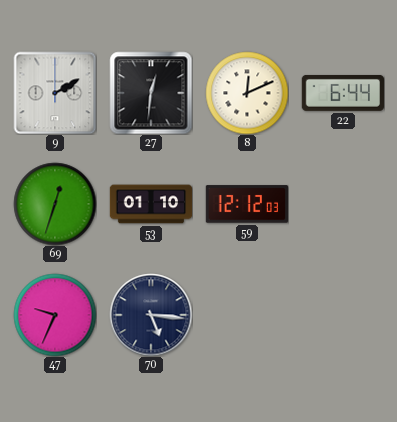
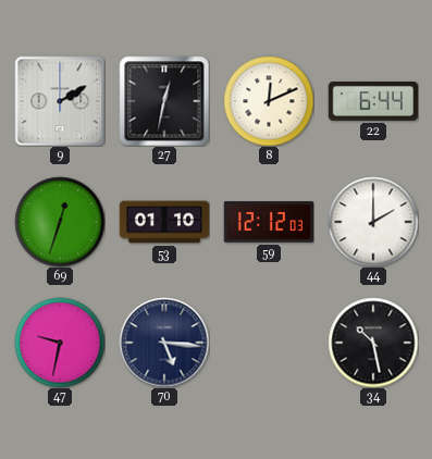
27: 12:31 -> 12:32 (164, 101)
44: none -> 2:00 (373, 222)
47: 9:34 -> 9:32 (60, 343)
34: none -> 10:28 (373, 343)
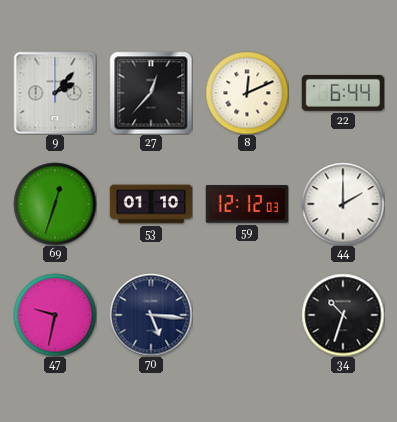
9: 2:10 -> 2:07 (55, 93)
27: 12:32 -> 12:37 (151, 93)
34: 10:28 -> 10:33 (343, 315)
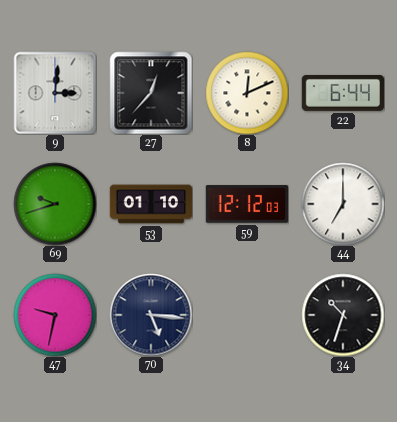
9: 2:07 -> 3:01 (55, 93)
69: 12:33 -> 9:42 (55, 204)
44: 2:00 -> 7:00 (343, 204)
